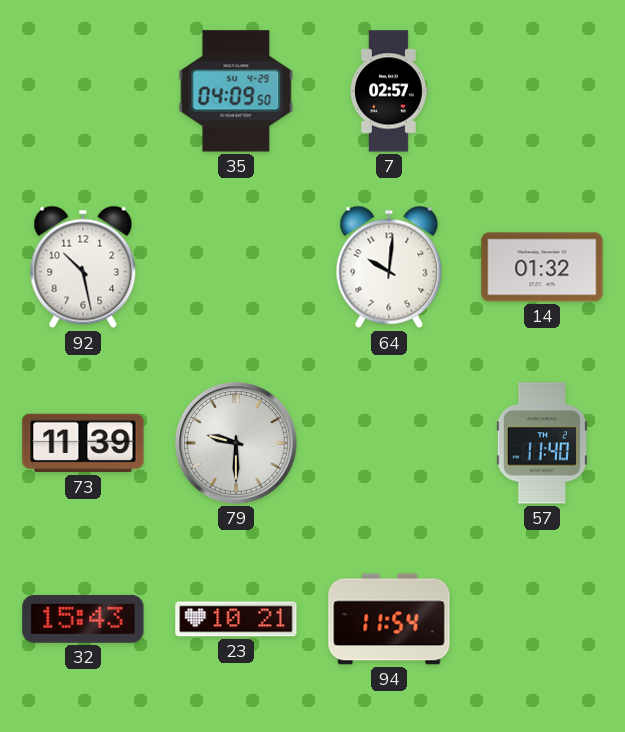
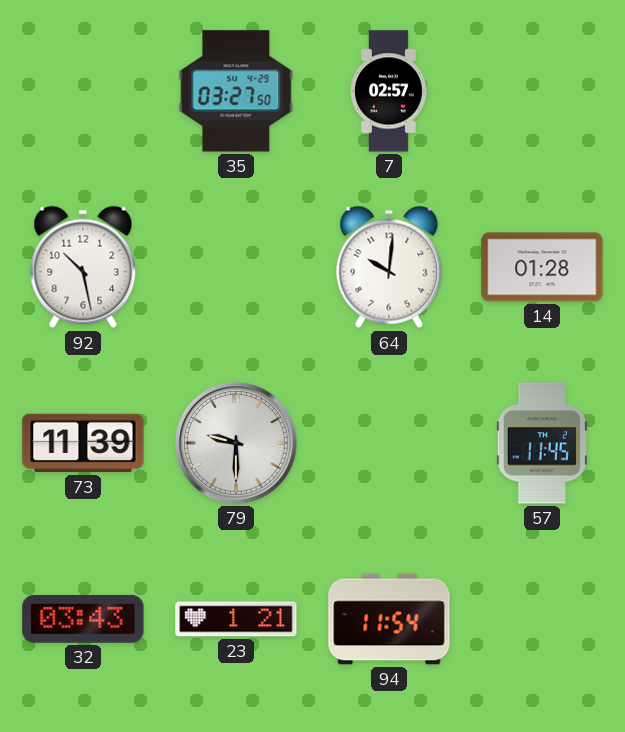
35: 04:09 -> 03:27 (236, 91)
14: 01:32 -> 01:28 (542, 267)
57: 11:40 -> 11:45 (542, 443)
32: 15:43 -> 03:43 (83, 619)
23: 10:21 -> 1:21 (236, 619)
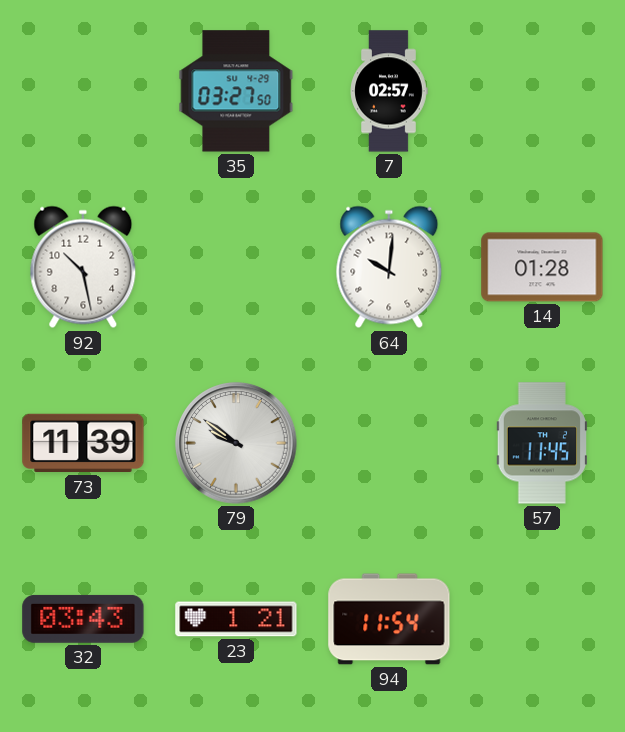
79: 9:30 -> 9:51 (236, 443)
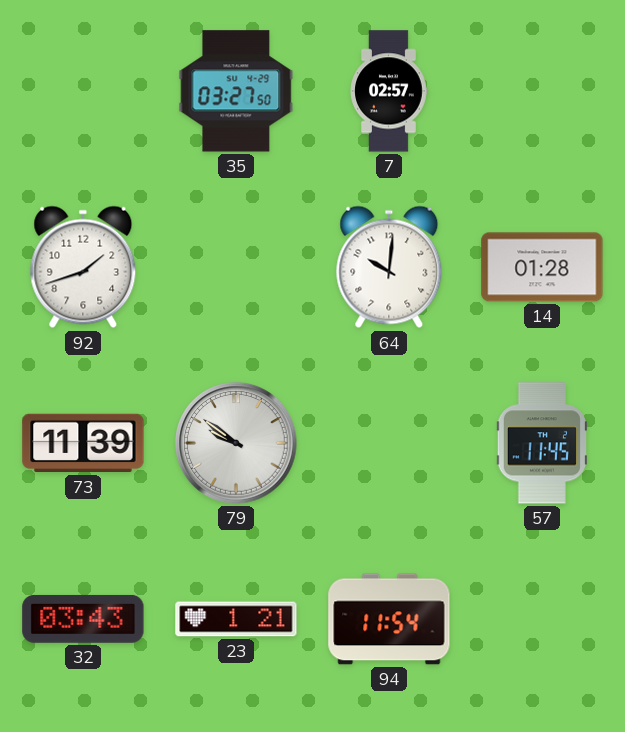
92: 10:28 -> 1:42 (83, 267)
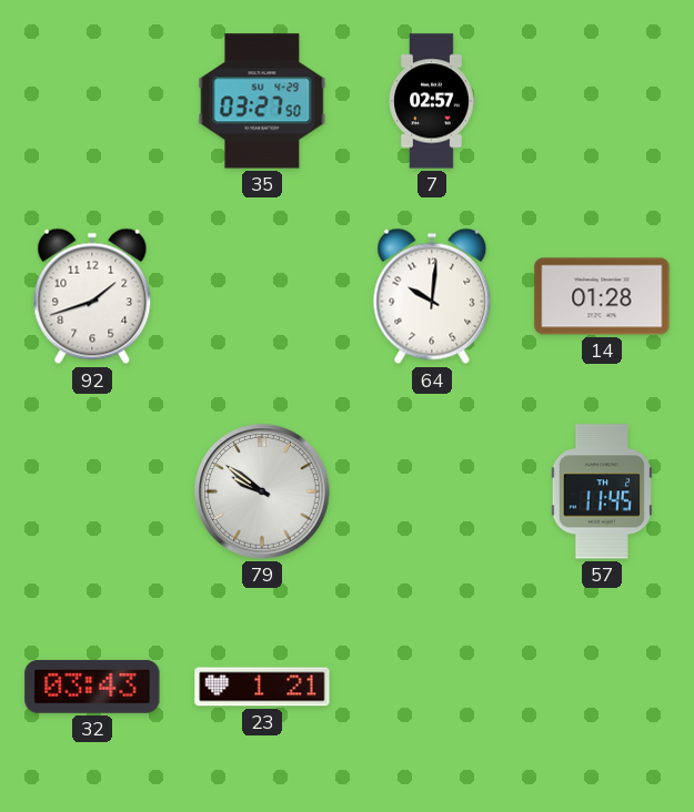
73: 11:39 -> none (83, 443)
94: 11:54 -> none (389, 619)
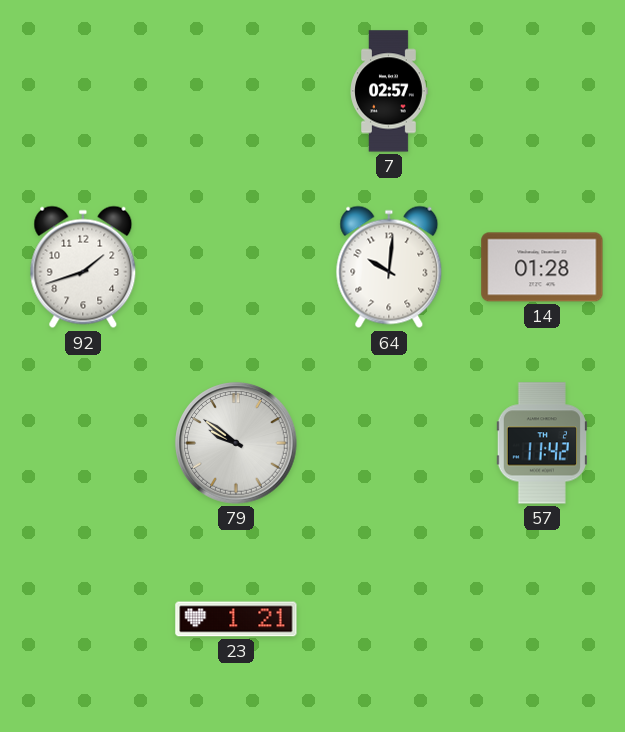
35: 03:27 -> none (262, 101)
57: 11:45 -> 11:42 (542, 443)
32: 03:43 -> none (92, 687)
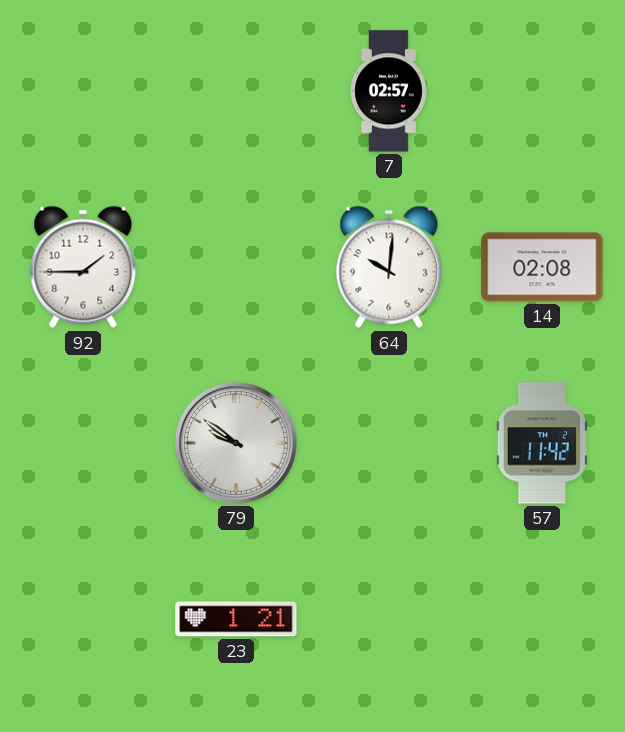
92: 1:42 -> 1:45 (83, 267)
14: 01:28 -> 02:08 (542, 267)
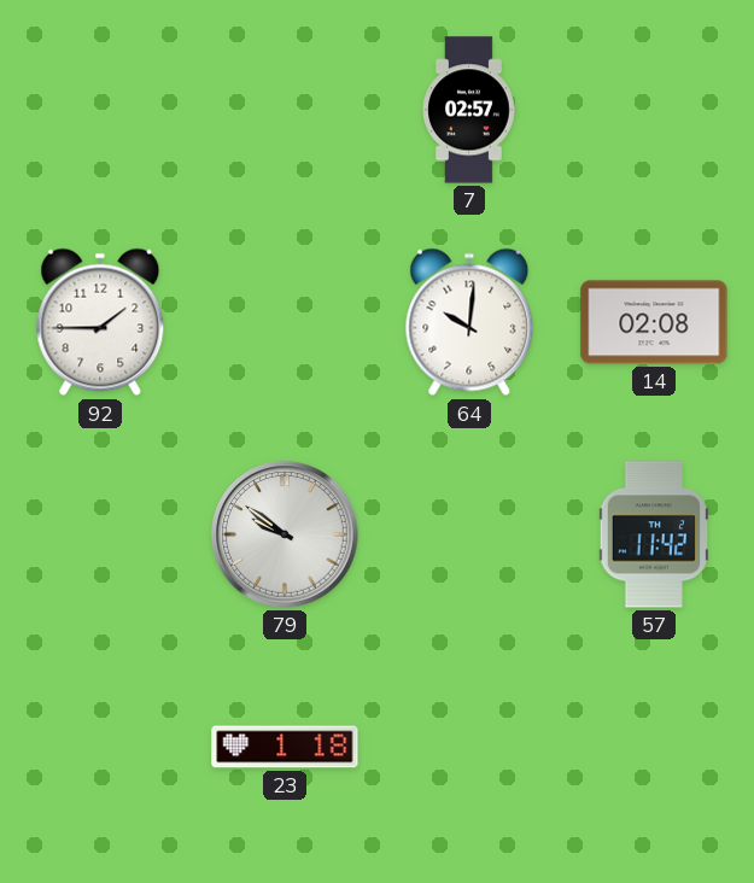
23: 1:21 -> 1:18 (285, 747)
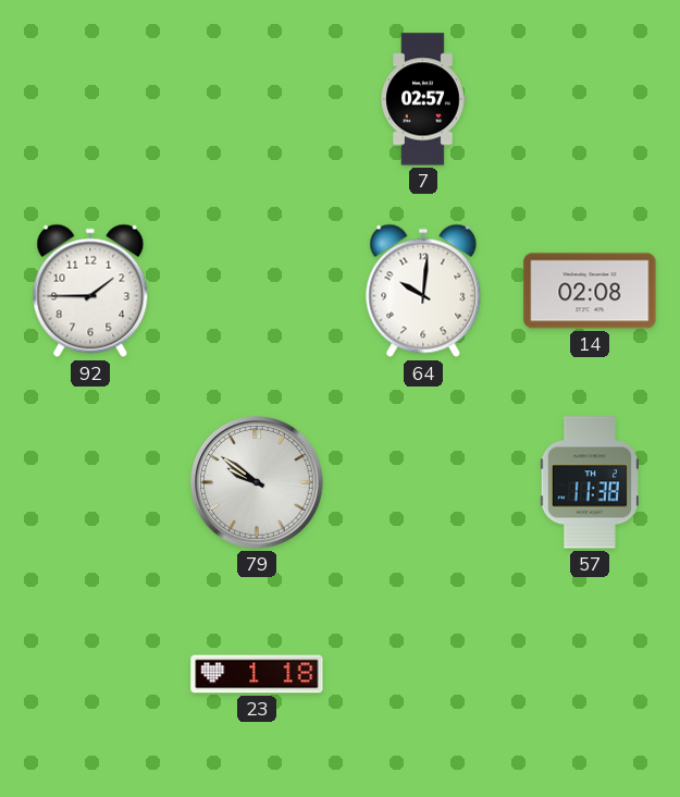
57: 11:42 -> 11:38 (590, 482)
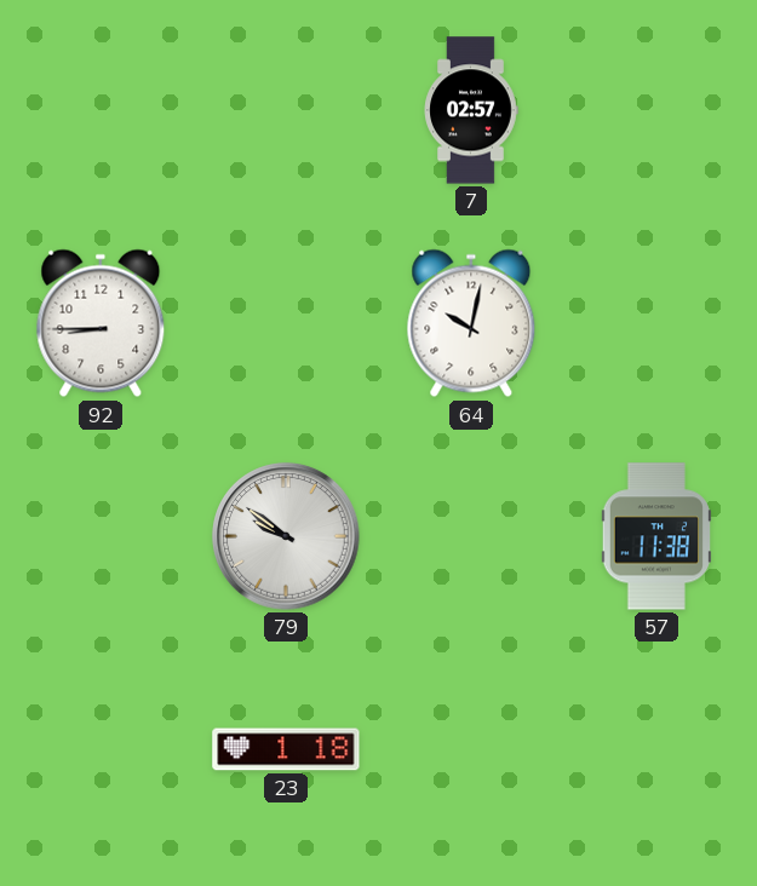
92: 1:45 -> 8:45 (101, 323)
64: 10:01 -> 10:02 (471, 323)
14: 02:08 -> none (590, 291)
